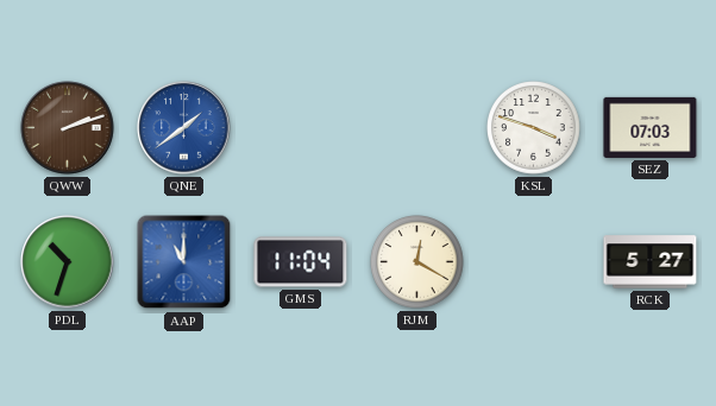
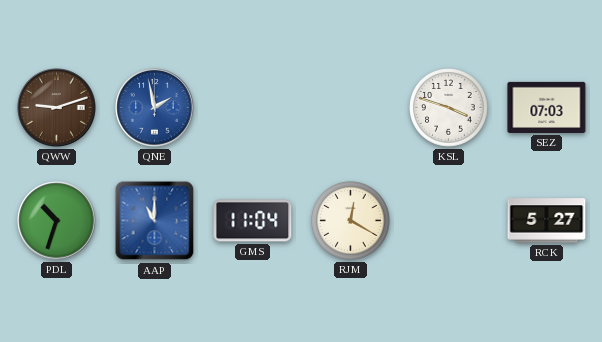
QWW: 2:12 -> 9:12 (57, 108)
QNE: 1:39 -> 1:58 (155, 108)
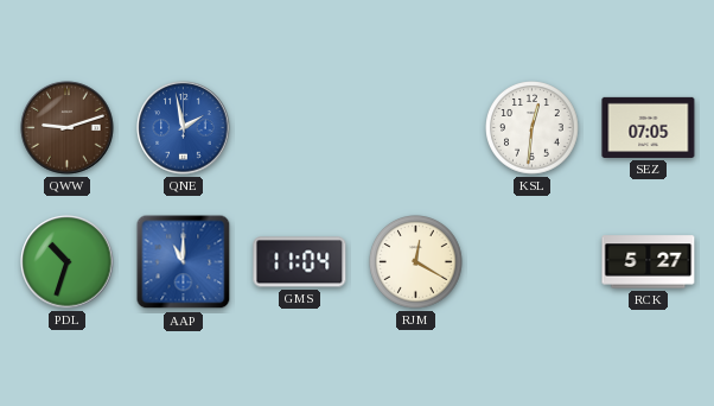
KSL: 3:48 -> 12:31 (533, 128)
SEZ: 07:03 -> 07:05 (649, 127)
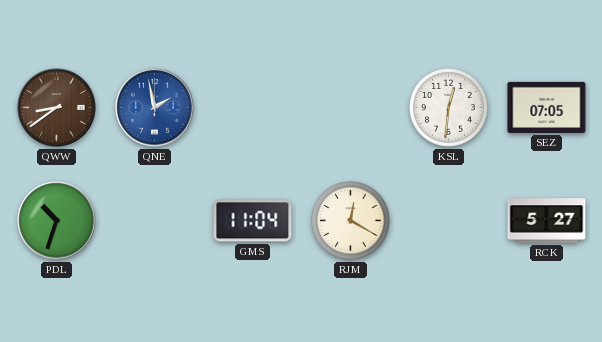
QWW: 9:12 -> 8:39 (57, 108)
AAP: 11:00 -> none (184, 262)
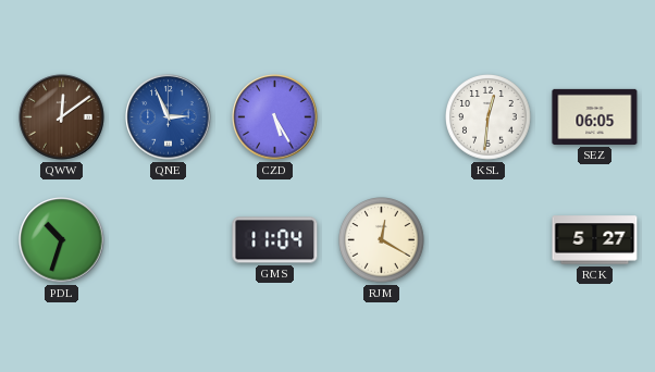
QWW: 8:39 -> 12:09 (62, 117)
QNE: 1:58 -> 2:56 (169, 117)
CZD: none -> 5:25 (275, 117)
SEZ: 07:05 -> 06:05 (595, 116)
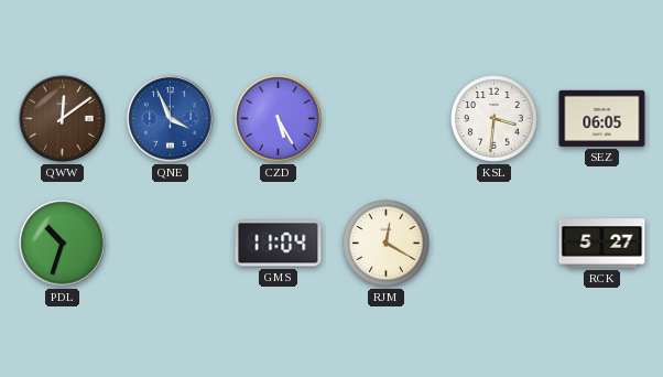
QNE: 2:56 -> 3:56 (171, 119)
KSL: 12:31 -> 3:31 (494, 119)
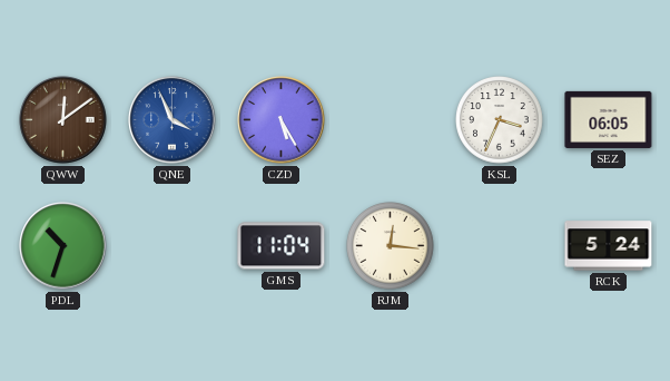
KSL: 3:31 -> 3:34 (500, 120)
RJM: 12:20 -> 12:16 (391, 246)
RCK: 5:27 -> 5:24 (609, 246)
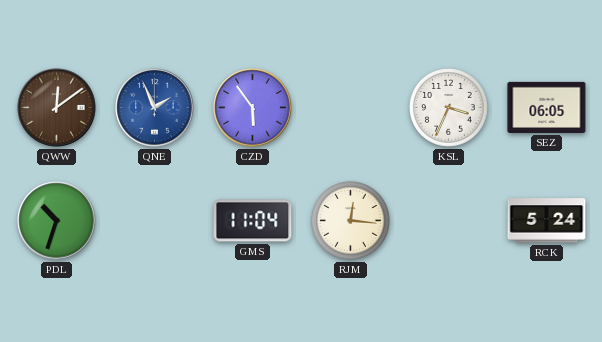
QNE: 3:56 -> 1:56 (155, 108)
CZD: 5:25 -> 5:54 (253, 108)
